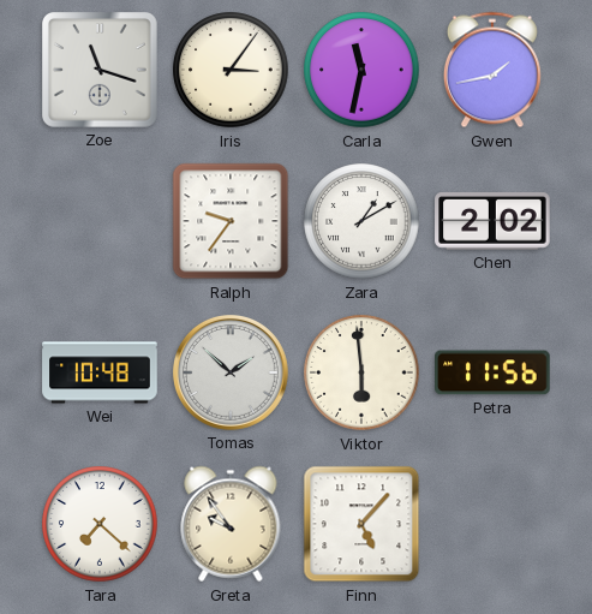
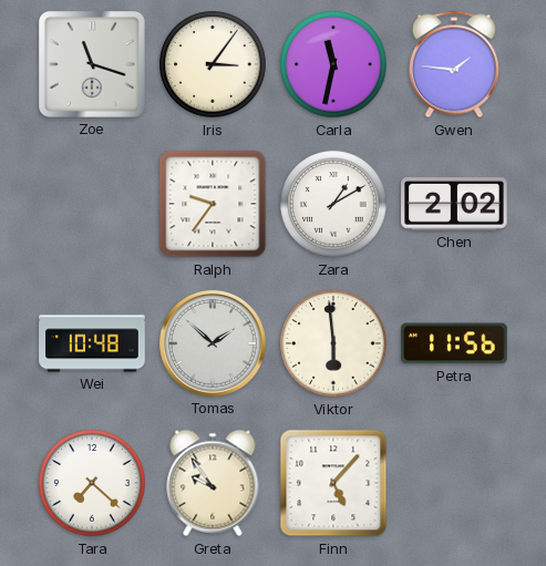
Gwen: 1:43 -> 1:46 (454, 64)
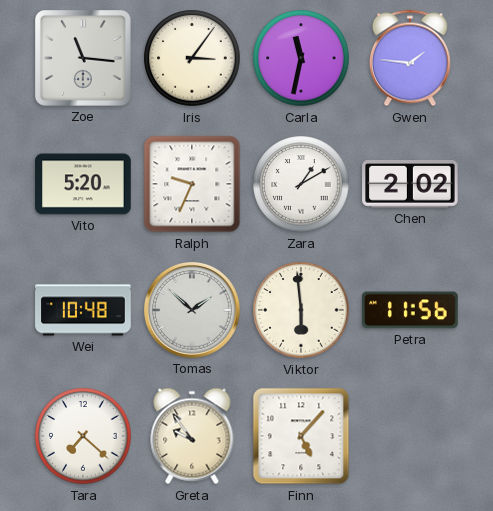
Zoe: 11:18 -> 11:16 (84, 59)
Vito: none -> 5:20 (83, 184)
Ralph: 9:36 -> 9:34 (192, 184)
